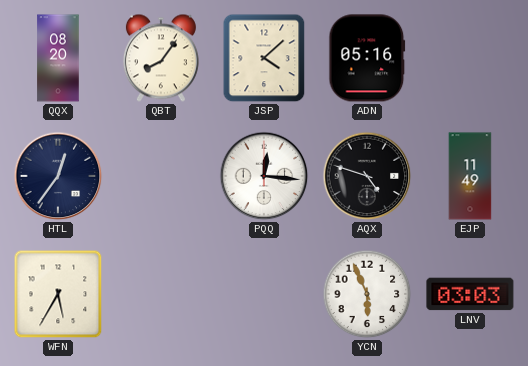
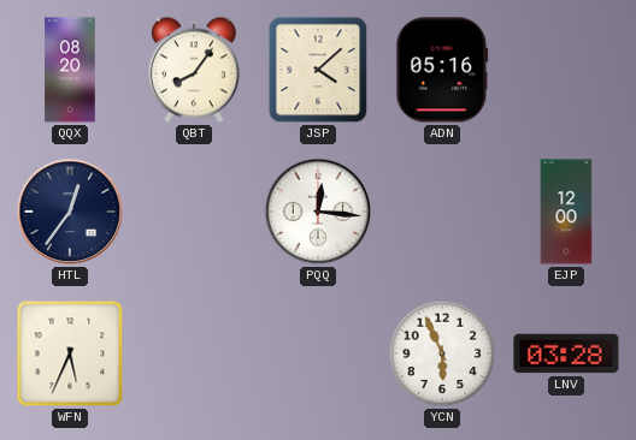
AQX: 4:48 -> none (367, 176)
EJP: 11:49 -> 12:00 (566, 212)
WFN: 5:35 -> 5:34 (70, 353)
LNV: 03:03 -> 03:28 (566, 353)
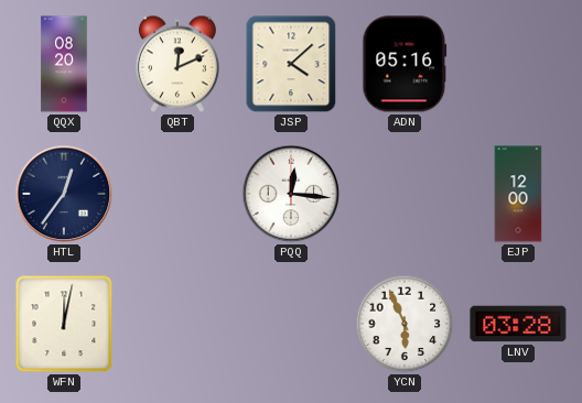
QBT: 8:06 -> 12:11 (177, 64)
WFN: 5:34 -> 12:02 (64, 324)
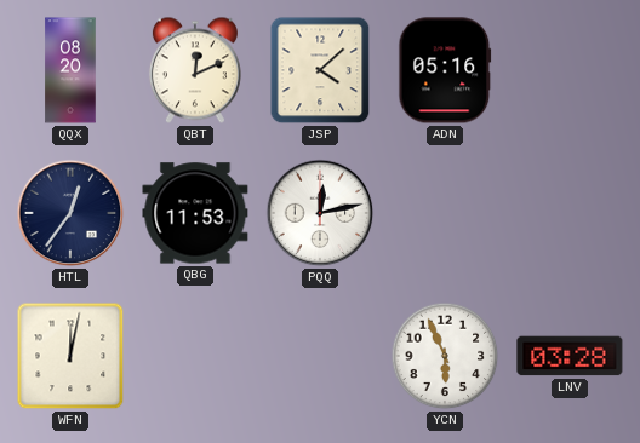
QBG: none -> 11:53 (195, 213)
PQQ: 12:16 -> 12:13 (320, 213)
EJP: 12:00 -> none (518, 194)
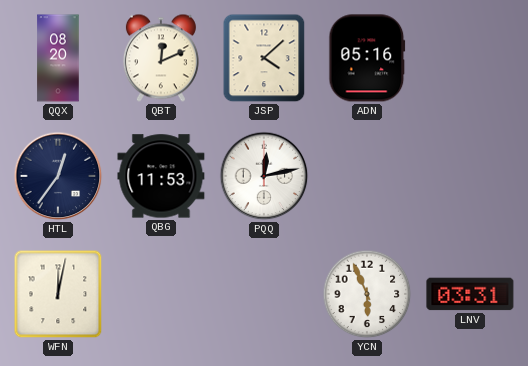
LNV: 03:28 -> 03:31 (470, 294)
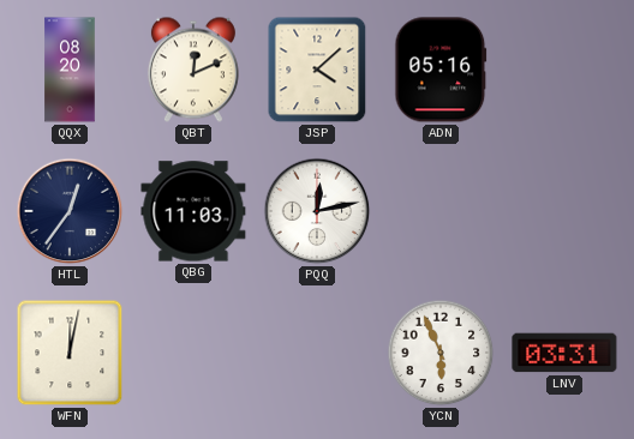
QBG: 11:53 -> 11:03 (193, 211)
